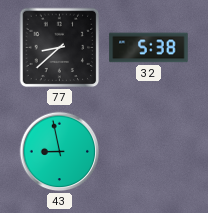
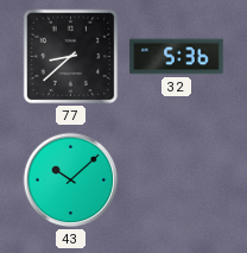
32: 5:38 -> 5:36 (177, 57)
43: 8:58 -> 10:08 (71, 181)
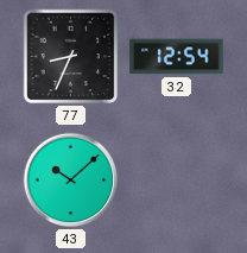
77: 8:38 -> 8:34 (71, 57)
32: 5:36 -> 12:54 (177, 57)
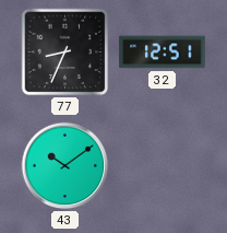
32: 12:54 -> 12:51 (163, 53)
43: 10:08 -> 10:09 (65, 166)
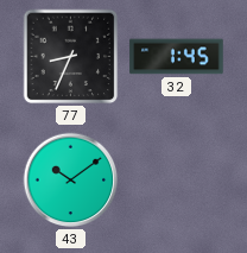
32: 12:51 -> 1:45 (177, 57)
